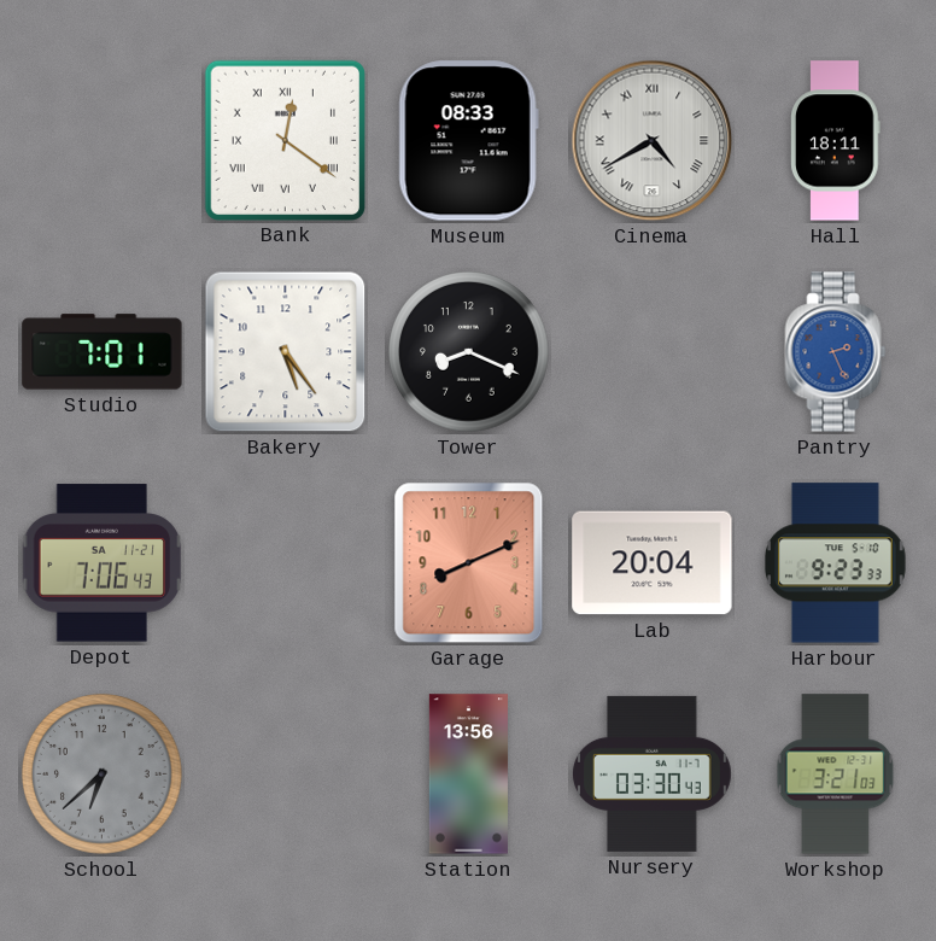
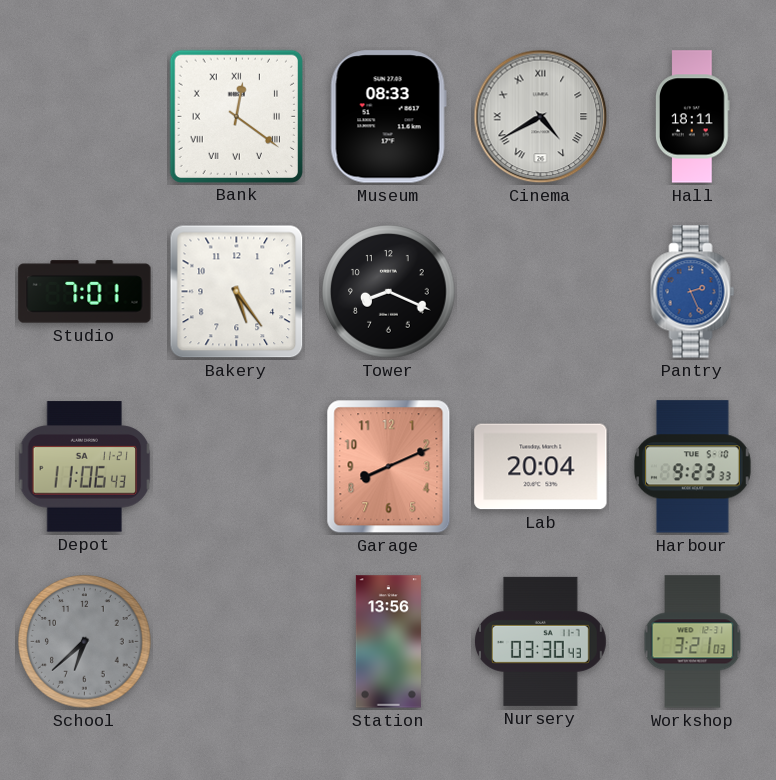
Depot: 7:06 -> 11:06 (85, 467)
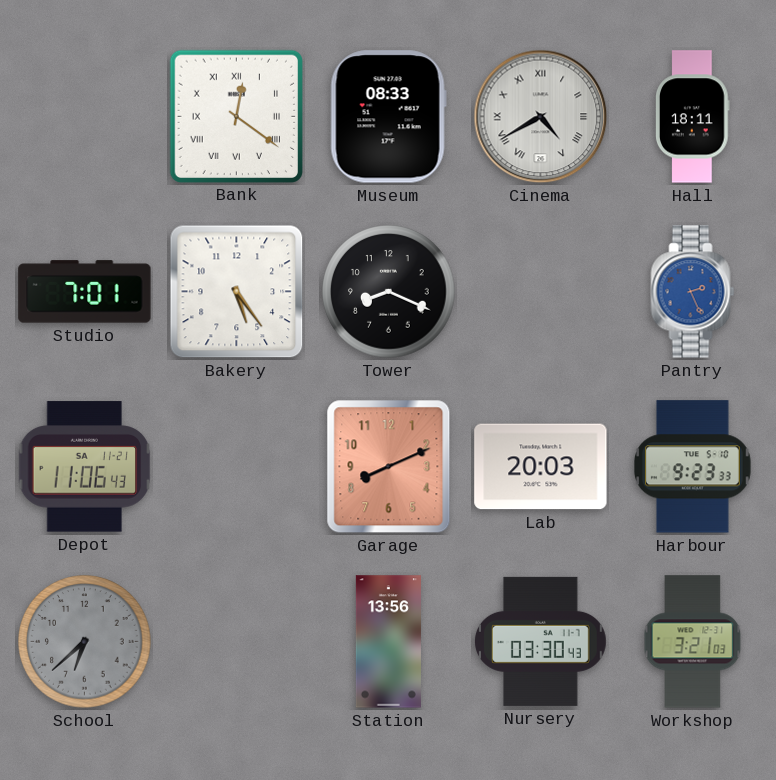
Lab: 20:04 -> 20:03 (541, 467)
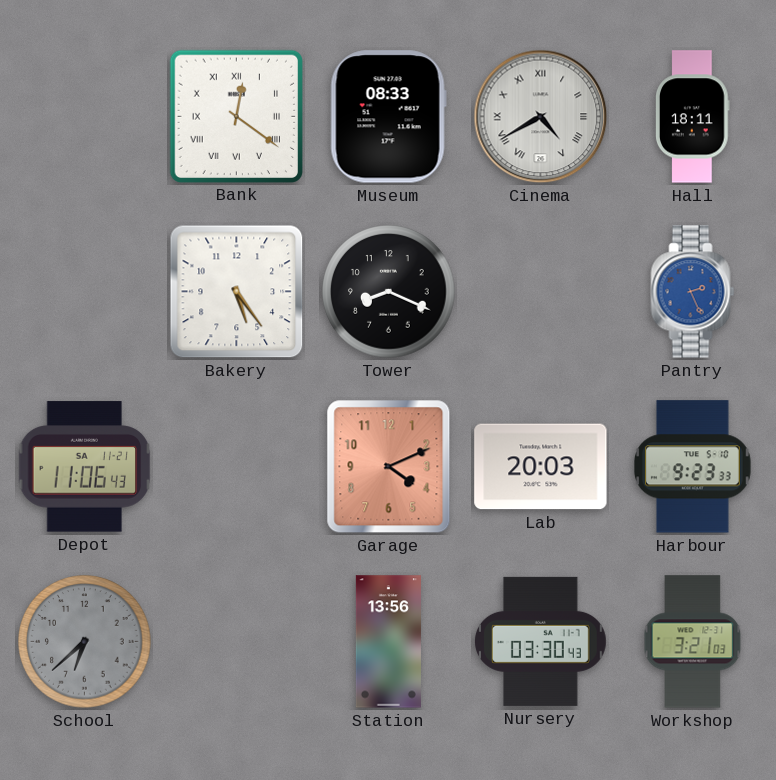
Studio: 7:01 -> none (85, 292)
Garage: 8:11 -> 4:11 (389, 467)
